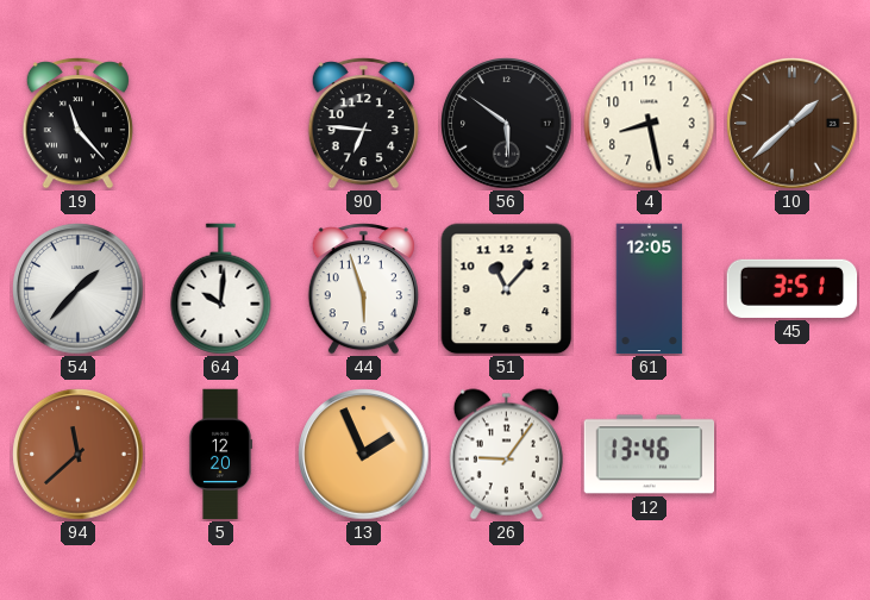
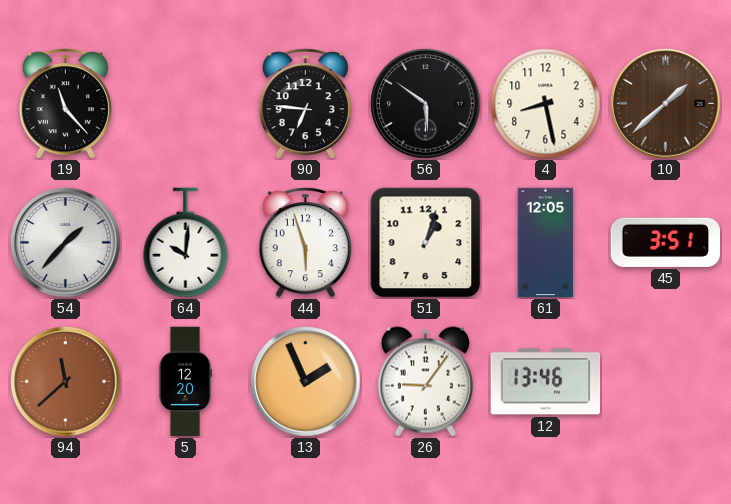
51: 11:07 -> 1:03 (426, 243)
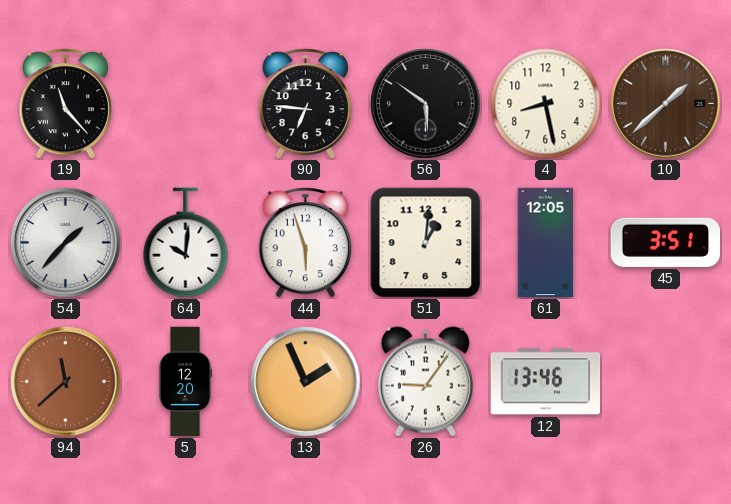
51: 1:03 -> 1:01 (426, 243)
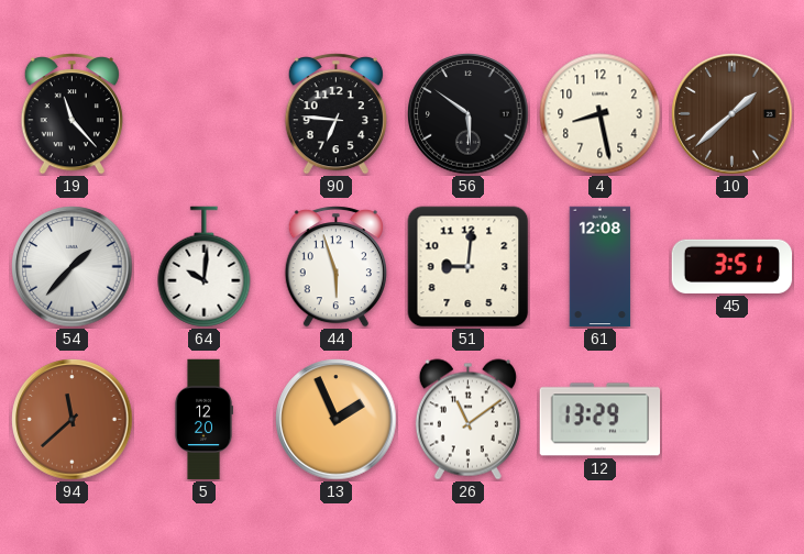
51: 1:01 -> 9:01 (469, 267)
61: 12:05 -> 12:08 (601, 267)
26: 9:06 -> 11:09 (467, 420)
12: 13:46 -> 13:29 (601, 420)
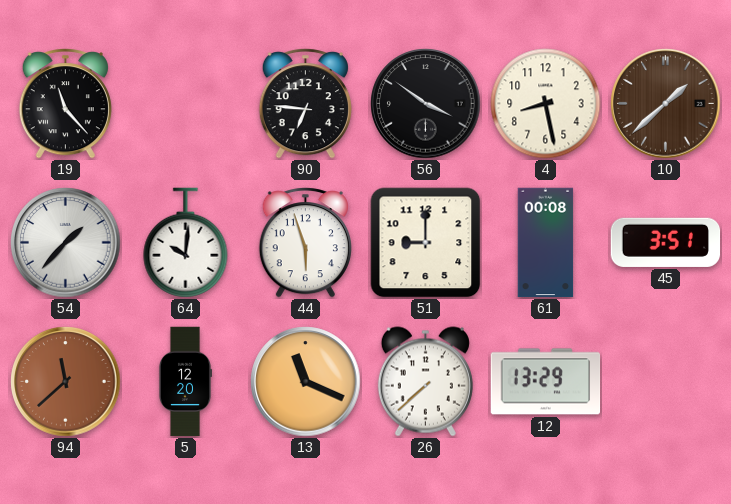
56: 5:51 -> 3:51 (426, 104)
51: 9:01 -> 9:00 (426, 243)
61: 12:08 -> 00:08 (546, 243)
13: 1:56 -> 11:19 (306, 382)
26: 11:09 -> 7:38 (425, 382)
